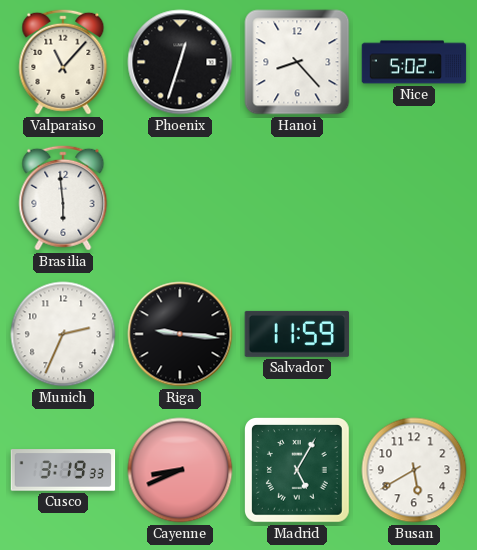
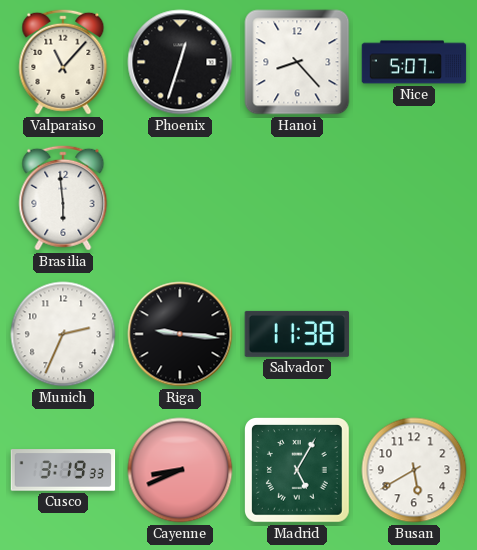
Nice: 5:02 -> 5:07 (414, 62)
Salvador: 11:59 -> 11:38 (297, 334)
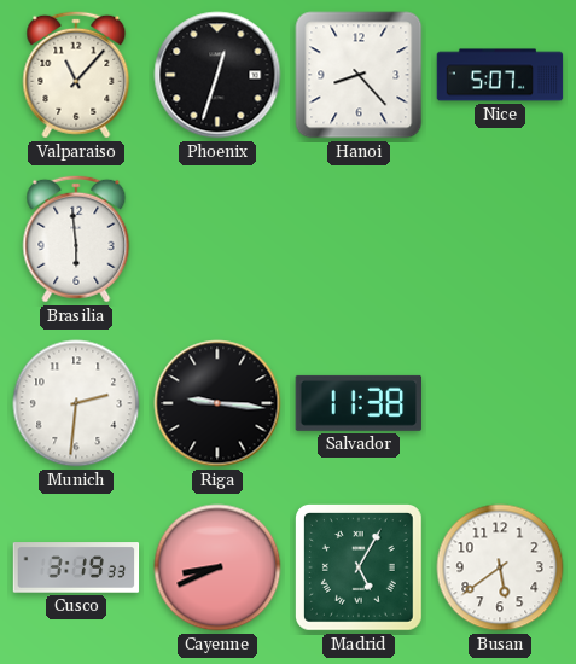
Munich: 2:34 -> 2:31 (76, 403)
Busan: 5:40 -> 5:39 (500, 567)
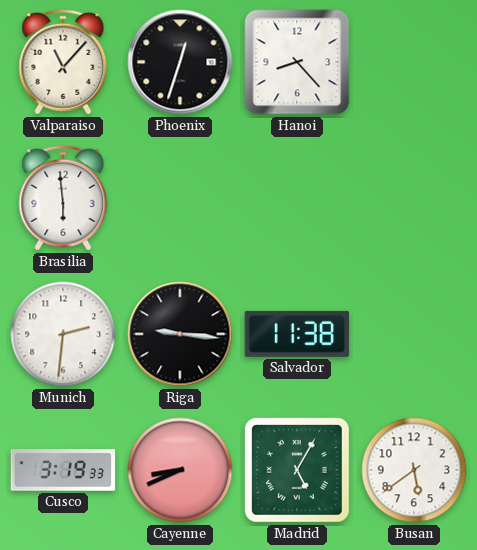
Nice: 5:07 -> none (500, 75)
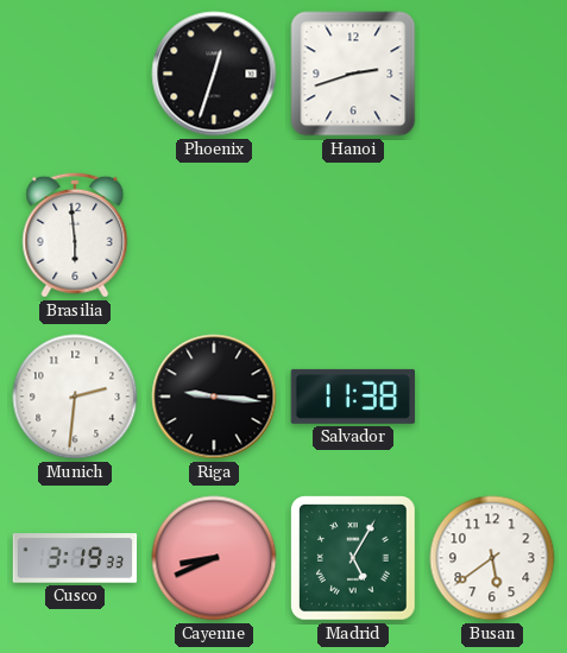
Valparaiso: 11:07 -> none (63, 62)
Hanoi: 8:23 -> 2:42 (353, 74)
